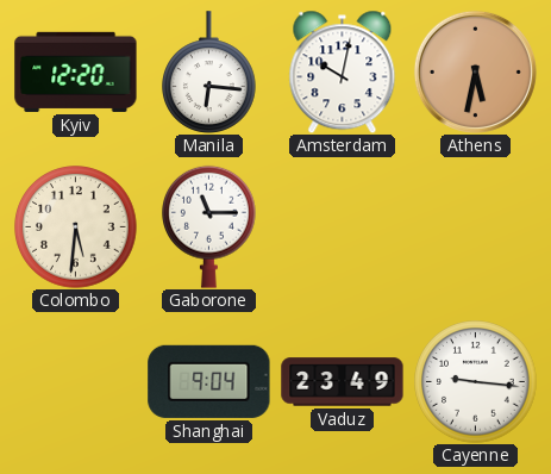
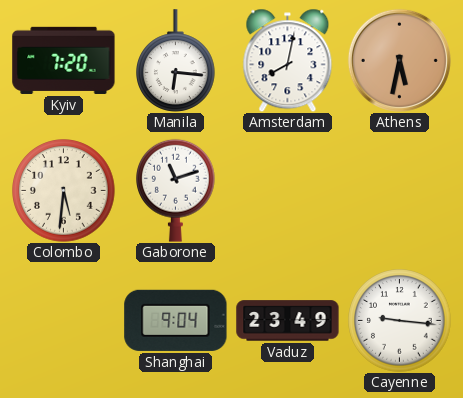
Kyiv: 12:20 -> 7:20 (64, 60)
Amsterdam: 10:02 -> 8:02 (288, 60)
Gaborone: 11:15 -> 11:12 (176, 190)
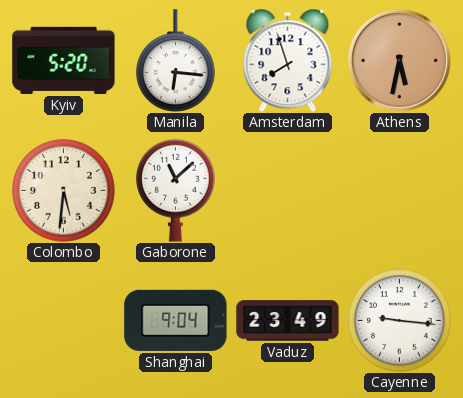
Kyiv: 7:20 -> 5:20 (64, 60)
Amsterdam: 8:02 -> 7:57 (288, 60)
Gaborone: 11:12 -> 11:08 (176, 190)
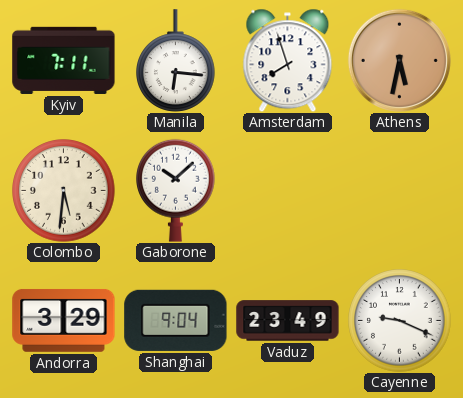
Kyiv: 5:20 -> 7:11 (64, 60)
Gaborone: 11:08 -> 10:08 (176, 190)
Andorra: none -> 3:29 (64, 320)
Cayenne: 9:16 -> 9:19 (400, 321)
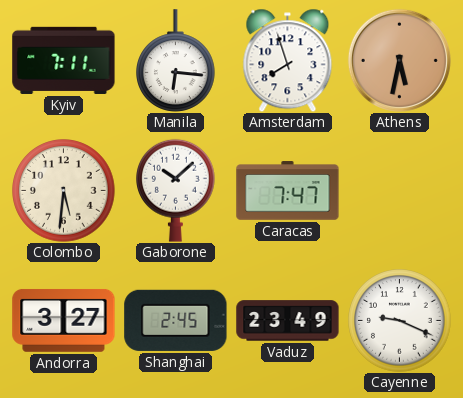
Caracas: none -> 7:47 (288, 191)
Andorra: 3:29 -> 3:27 (64, 320)
Shanghai: 9:04 -> 2:45 (176, 320)
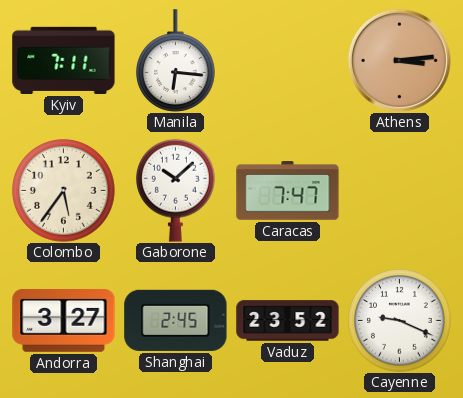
Amsterdam: 7:57 -> none (288, 60)
Athens: 5:32 -> 3:14 (399, 60)
Colombo: 5:31 -> 5:36 (64, 191)
Vaduz: 23:49 -> 23:52 (288, 321)
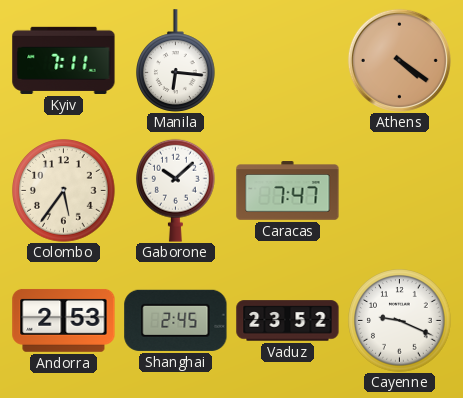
Athens: 3:14 -> 4:21 (399, 60)
Andorra: 3:27 -> 2:53 (64, 320)
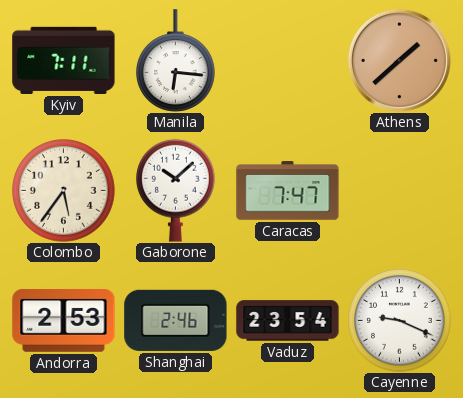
Athens: 4:21 -> 1:38 (399, 60)
Shanghai: 2:45 -> 2:46 (176, 320)
Vaduz: 23:52 -> 23:54 (288, 321)
